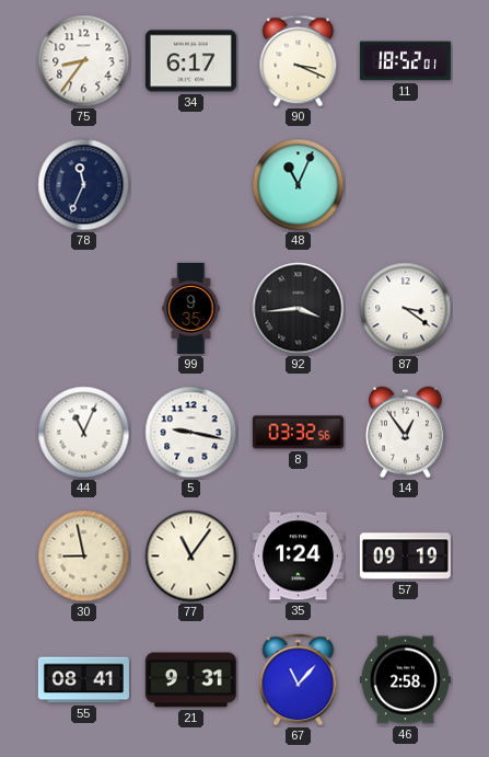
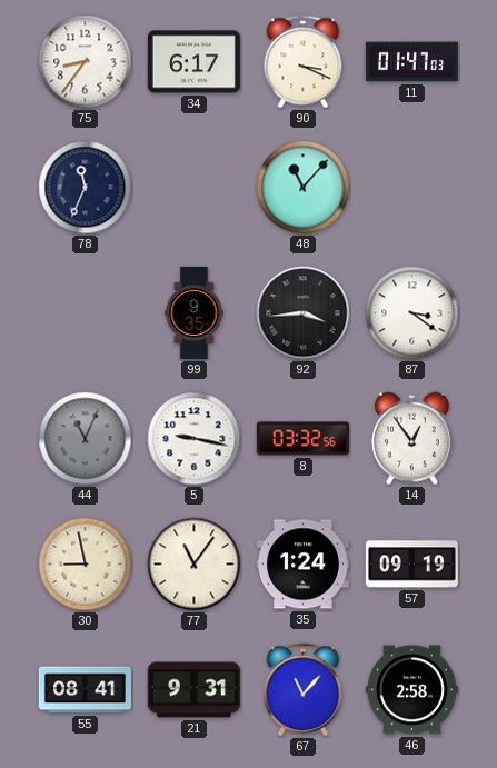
11: 18:52 -> 01:47 (411, 62)
48: 11:04 -> 11:07 (304, 188)
44 dial: white -> grey (86, 439)
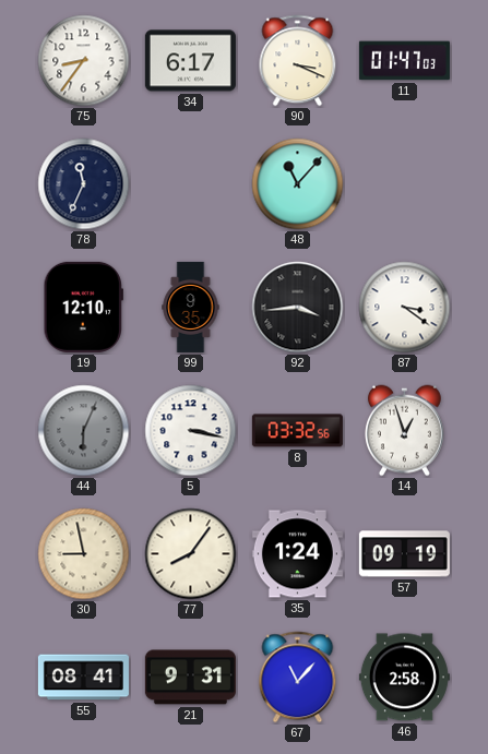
19: none -> 12:10 (83, 307)
44: 11:04 -> 6:04 (84, 431)
5: 9:17 -> 3:17 (191, 431)
14: 12:54 -> 12:57 (405, 431)
77: 11:06 -> 8:06 (191, 554)
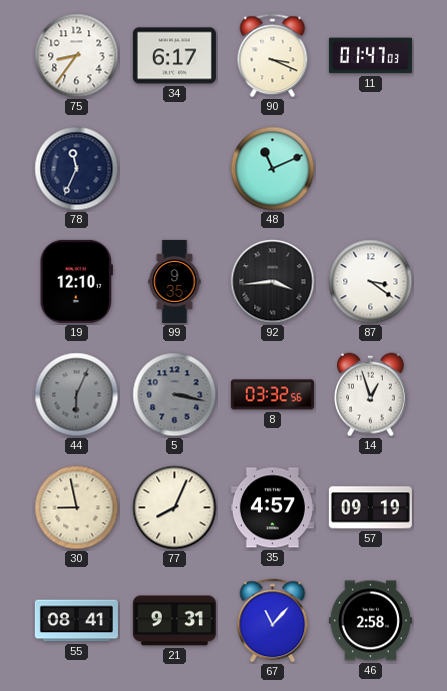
48: 11:07 -> 11:11 (273, 169)
5 dial: white -> grey (175, 395)
77: 8:06 -> 8:04 (175, 508)
35: 1:24 -> 4:57 (272, 508)
